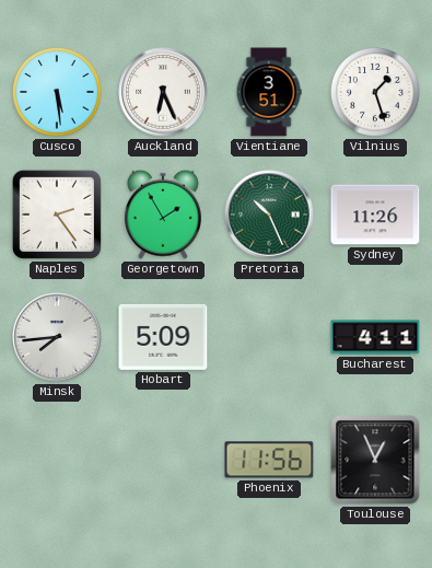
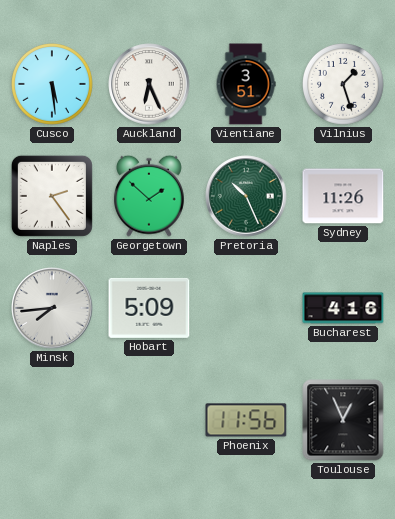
Georgetown: 1:55 -> 1:52 (149, 196)
Bucharest: 4:11 -> 4:16 (343, 308)
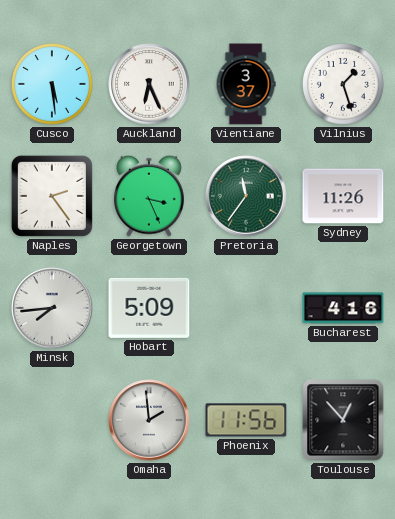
Vientiane: 3:51 -> 3:37 (246, 84)
Georgetown: 1:52 -> 3:26 (149, 196)
Pretoria: 10:26 -> 11:36 (246, 196)
Omaha: none -> 1:59 (149, 420)
Toulouse: 12:56 -> 12:53 (343, 420)
